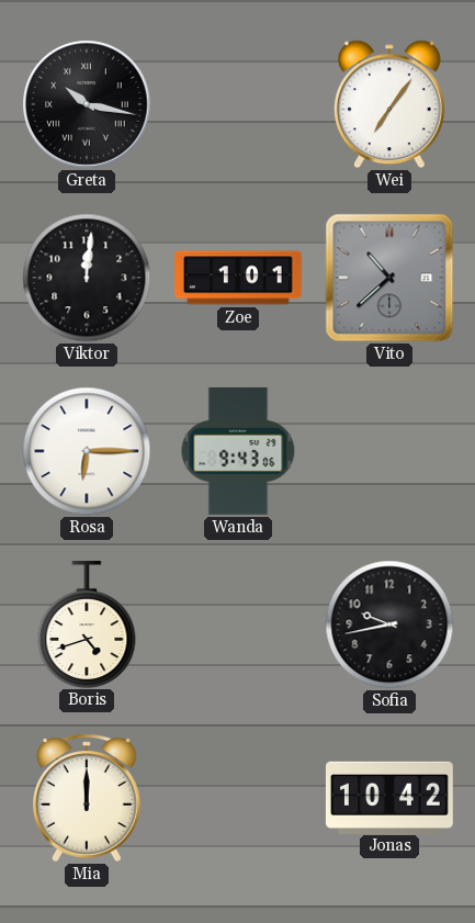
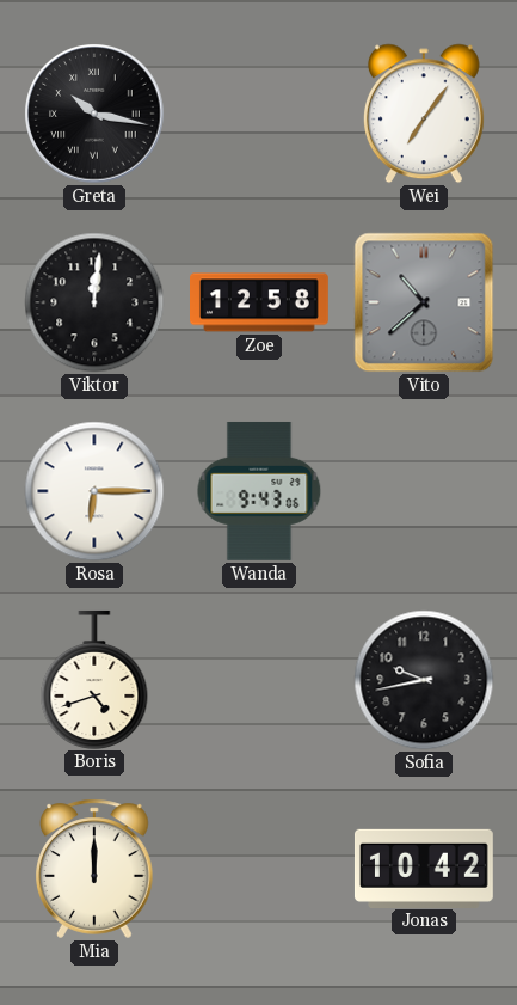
Zoe: 1:01 -> 12:58 (260, 302)
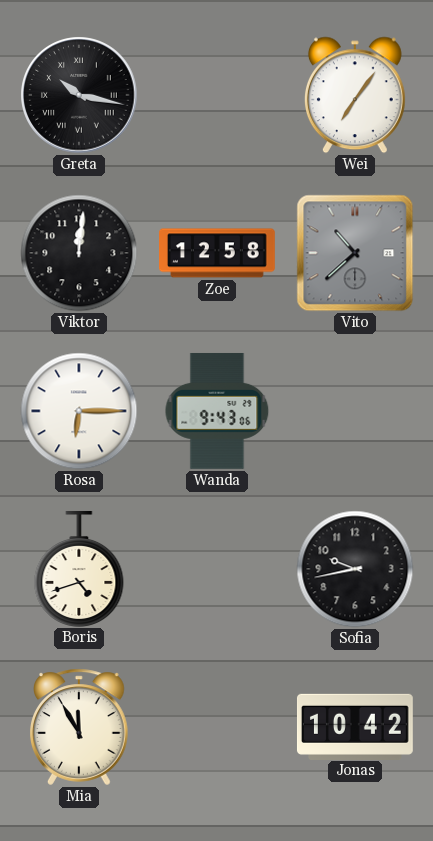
Mia: 12:00 -> 11:55 (80, 727)
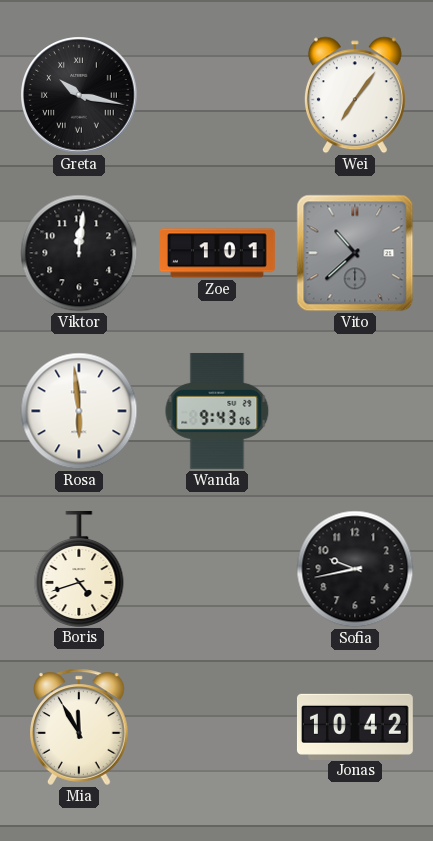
Zoe: 12:58 -> 1:01 (218, 253)
Rosa: 6:15 -> 5:59 (79, 411)
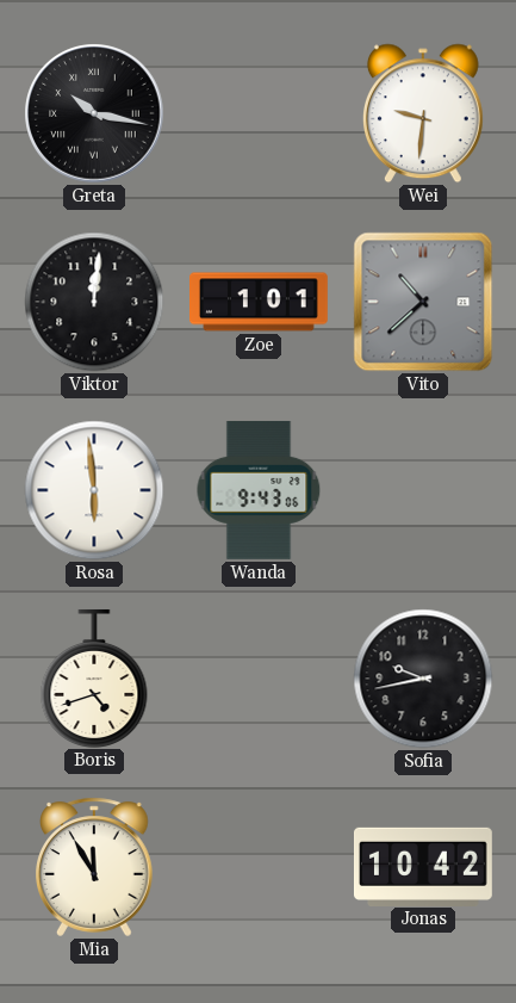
Wei: 7:06 -> 9:31 (423, 113)
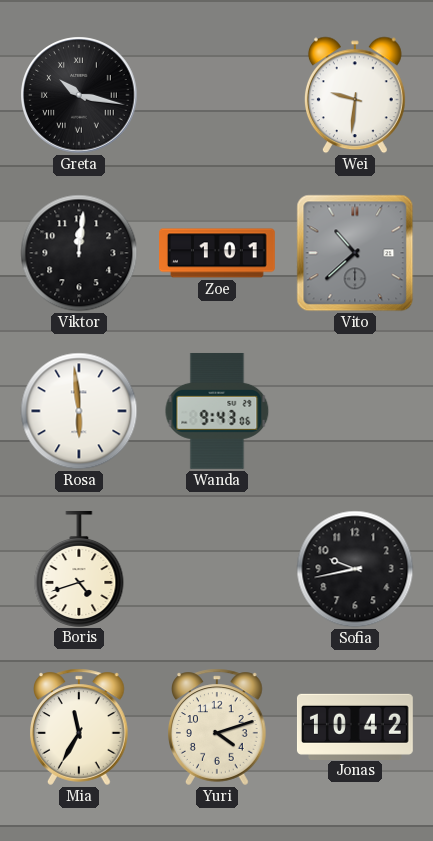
Mia: 11:55 -> 11:35 (80, 727)
Yuri: none -> 4:12 (218, 727)
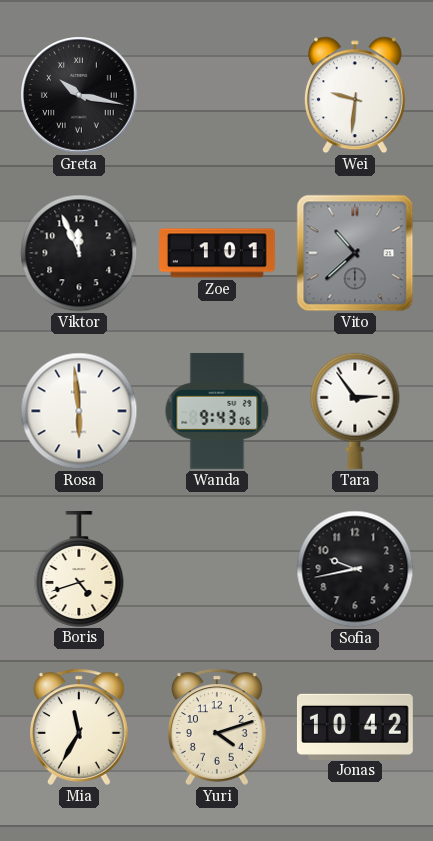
Viktor: 12:01 -> 11:56 (79, 253)
Tara: none -> 2:54 (355, 411)
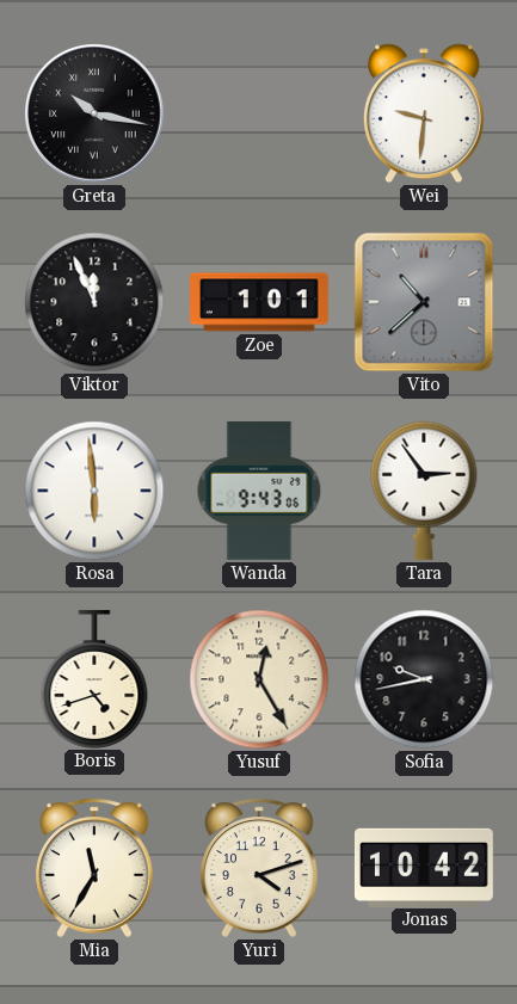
Yusuf: none -> 12:25 (259, 679)
